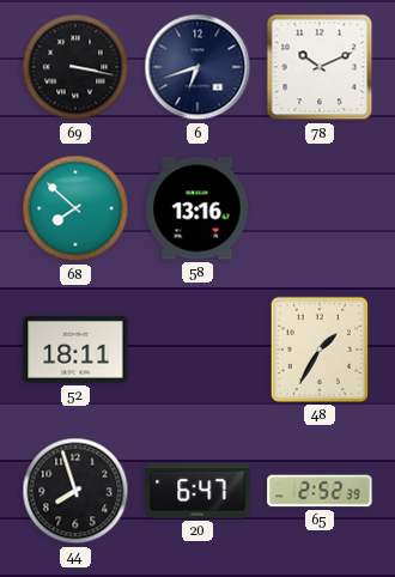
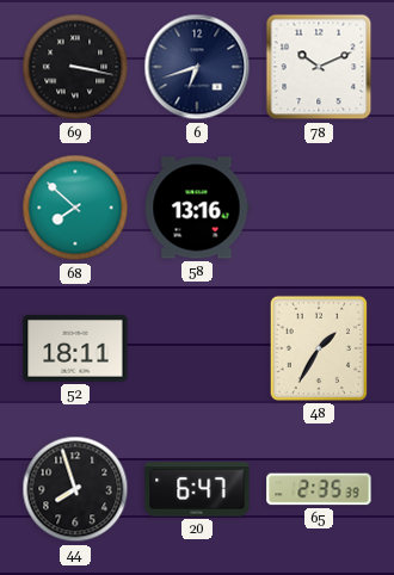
65: 2:52 -> 2:35 (319, 489)
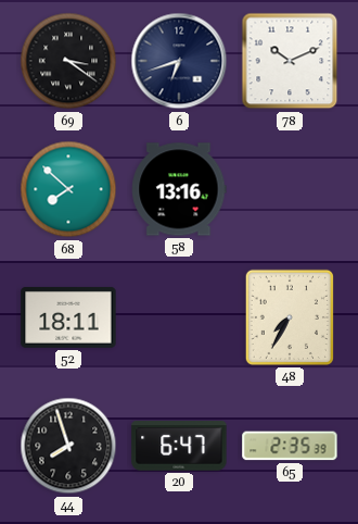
69: 3:17 -> 3:21 (68, 61)
48: 1:35 -> 7:35 (290, 317)
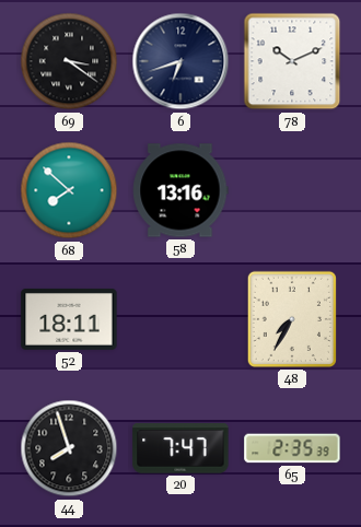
20: 6:47 -> 7:47 (180, 448)
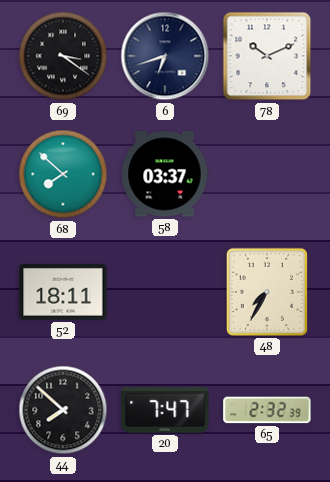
58: 13:16 -> 03:37 (165, 174)
44: 7:57 -> 7:52 (63, 410)
65: 2:35 -> 2:32 (267, 410)
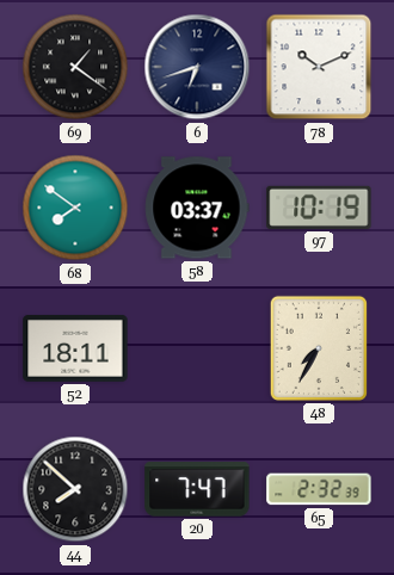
69: 3:21 -> 1:21 (75, 67)
68: 7:52 -> 7:51 (75, 208)
97: none -> 10:19 (319, 208)
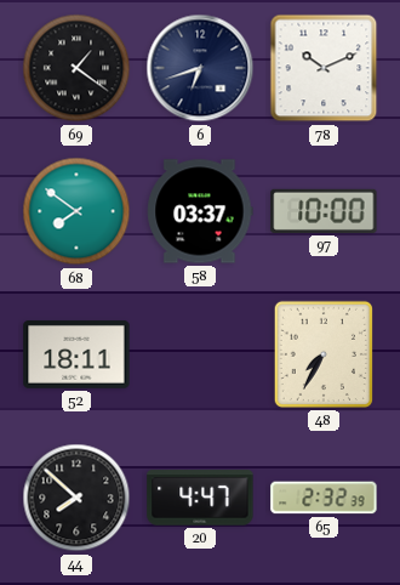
97: 10:19 -> 10:00 (324, 211)
20: 7:47 -> 4:47 (200, 498)
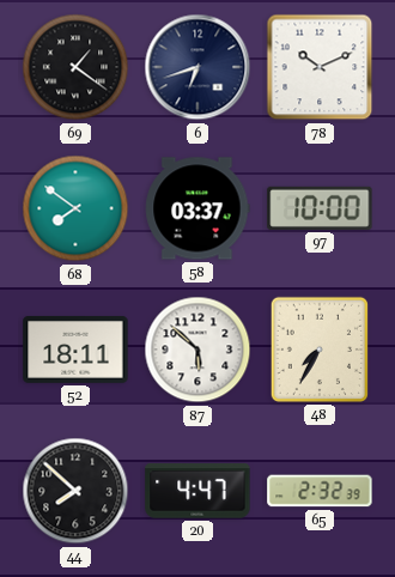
87: none -> 5:52 (197, 350)
